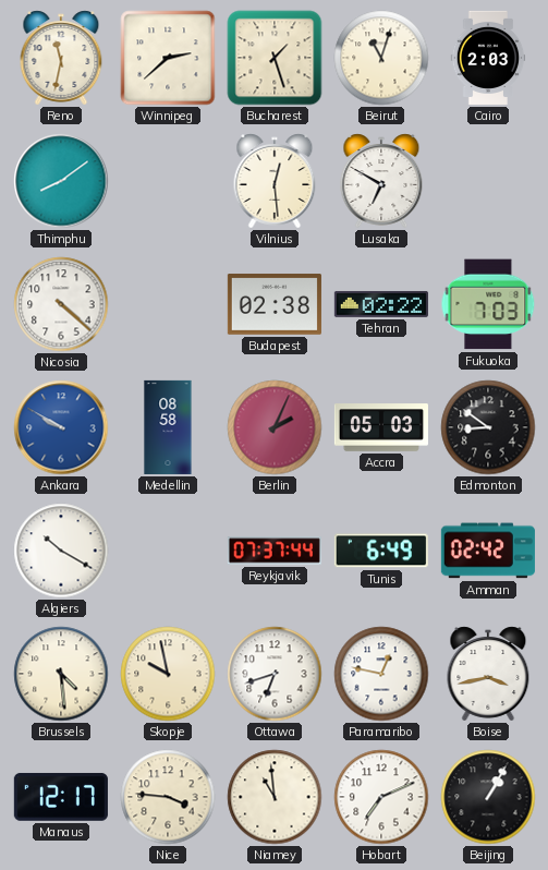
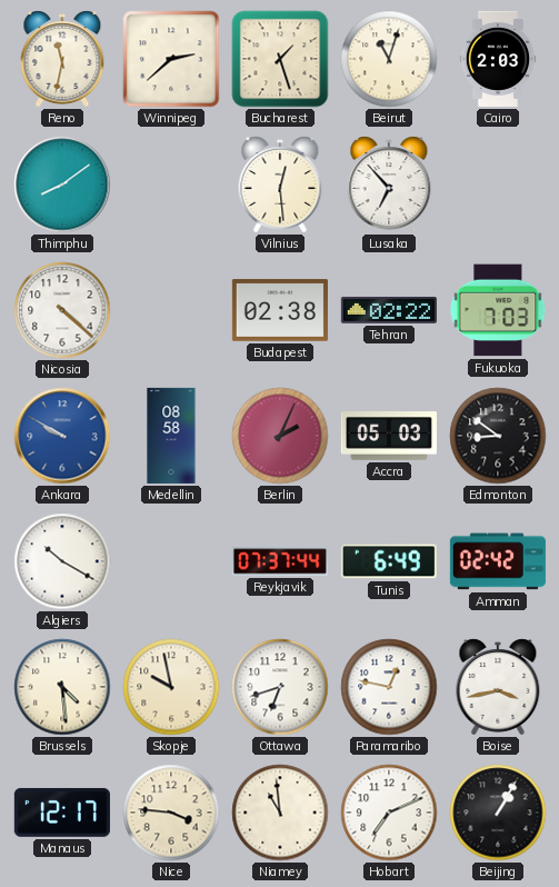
Lusaka: 6:50 -> 6:53 (389, 185)
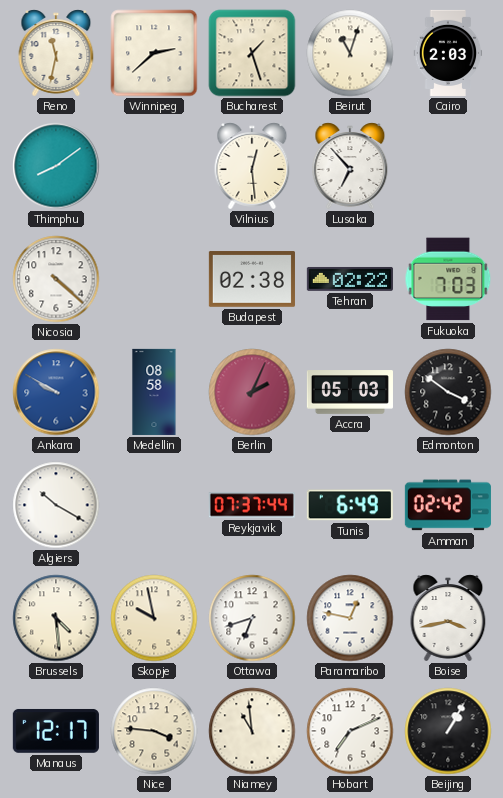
Edmonton: 8:51 -> 3:51 (448, 392)
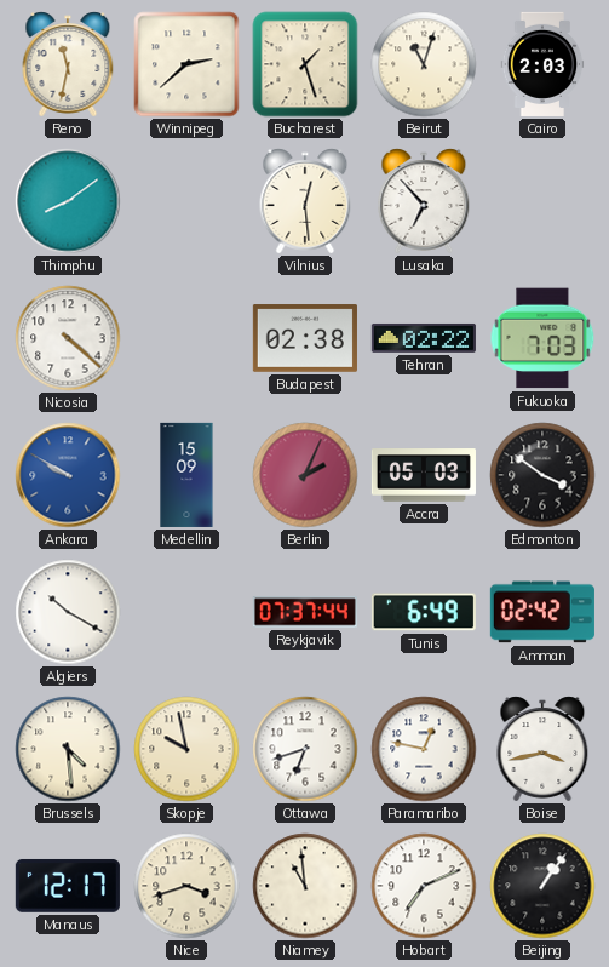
Medellin: 08:58 -> 15:09 (186, 475)
Nice: 3:46 -> 3:42 (186, 886)
Beijing: 1:05 -> 1:06 (542, 886)
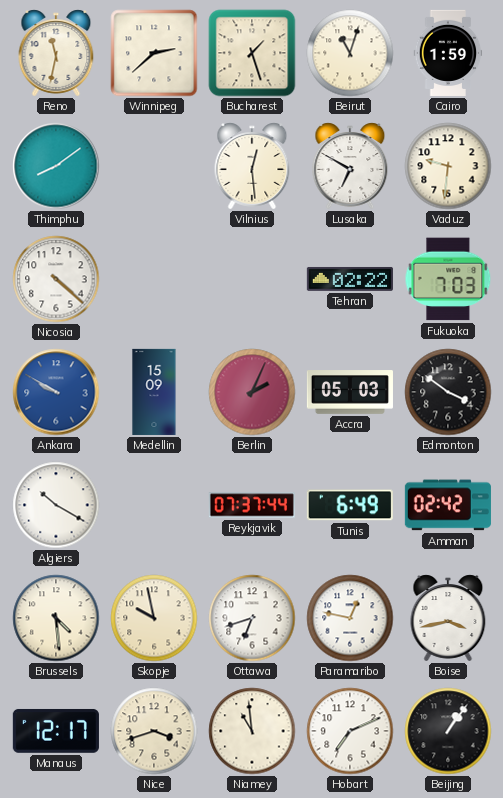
Cairo: 2:03 -> 1:59 (448, 53)
Lusaka: 6:53 -> 6:50 (350, 166)
Vaduz: none -> 9:31 (448, 166)
Budapest: 02:38 -> none (305, 338)
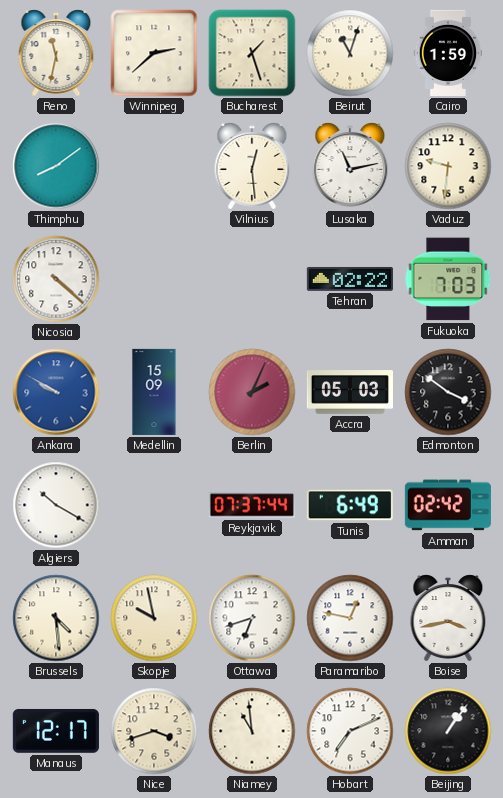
Lusaka: 6:50 -> 11:13 (350, 166)
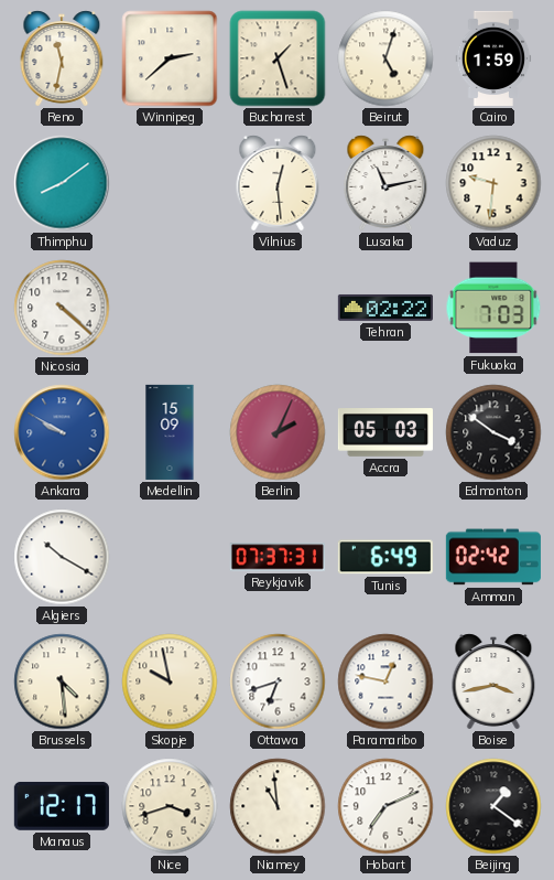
Beirut: 11:03 -> 5:03 (385, 58)
Reykjavik: 07:37:44 -> 07:37:31 (278, 557)
Beijing: 1:06 -> 1:21 (493, 806)
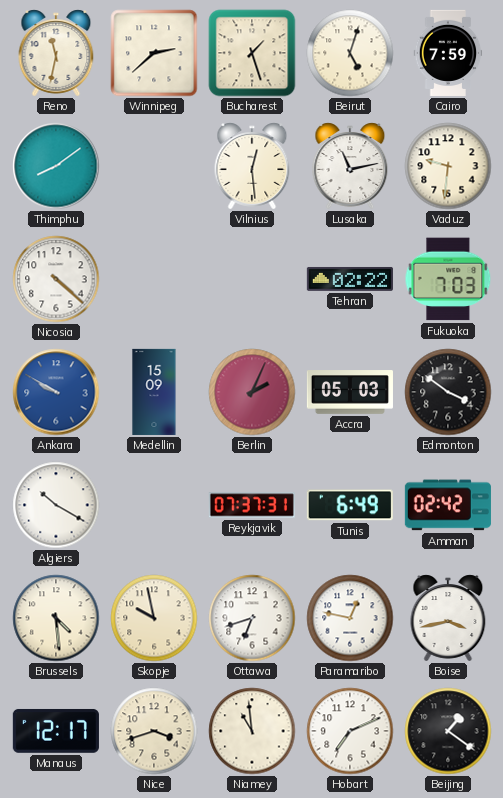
Cairo: 1:59 -> 7:59 (448, 53)
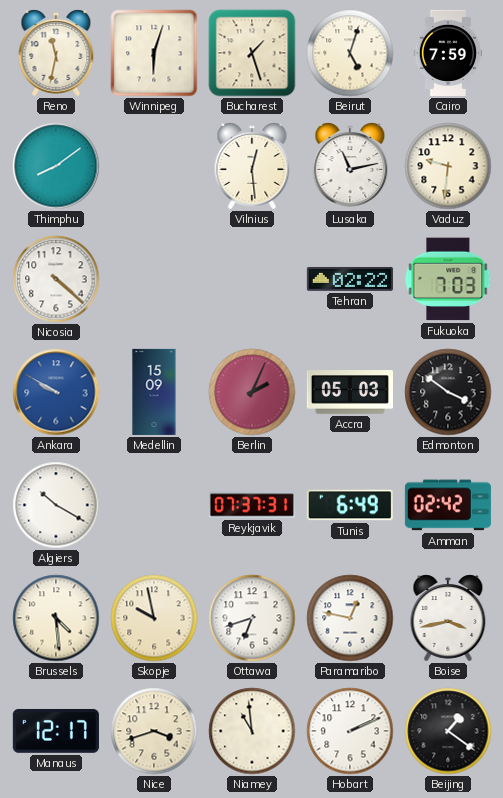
Winnipeg: 2:38 -> 6:03 (154, 53)
Hobart: 7:11 -> 2:11 (350, 731)
